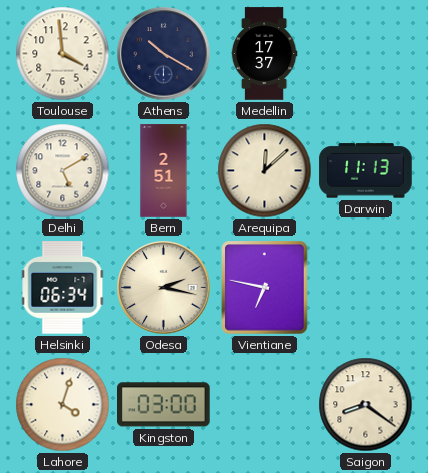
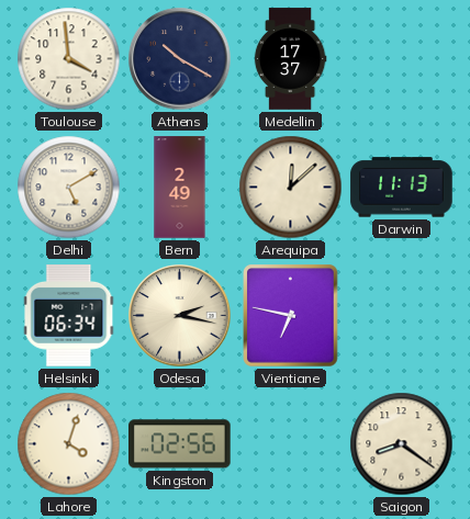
Bern: 2:51 -> 2:49 (180, 188)
Kingston: 03:00 -> 02:56 (180, 444)
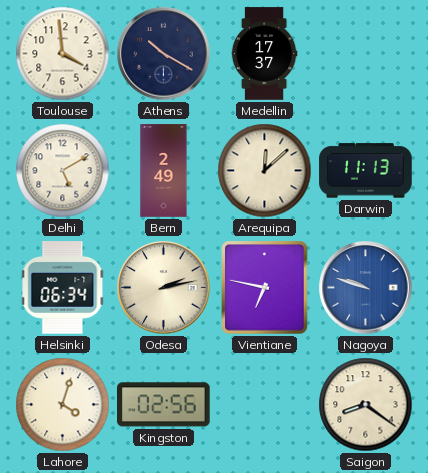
Odesa: 2:17 -> 2:13 (164, 288)
Nagoya: none -> 9:48 (366, 288)
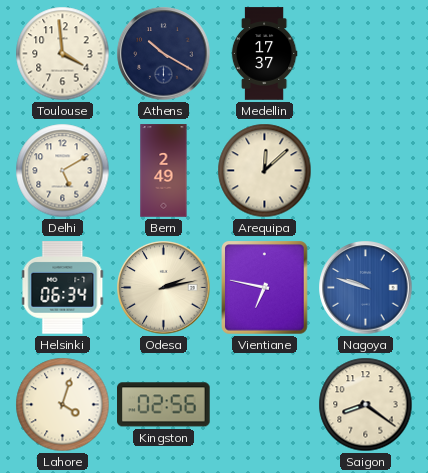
Darwin: 11:13 -> none (366, 171)
